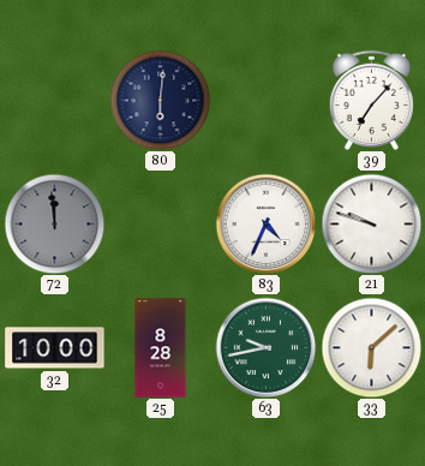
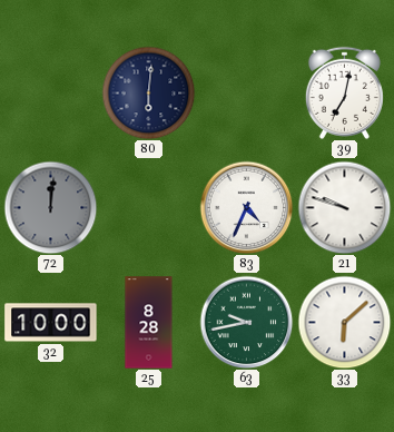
39: 7:07 -> 7:02 (344, 92)
72: 11:59 -> 12:01 (50, 207)
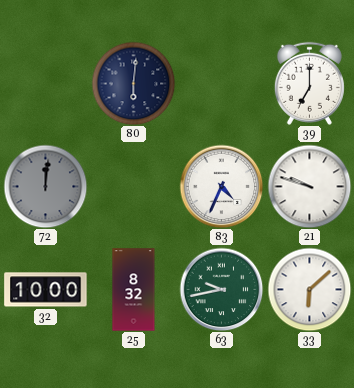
39: 7:02 -> 7:00 (309, 83)
25: 8:28 -> 8:32 (134, 290)
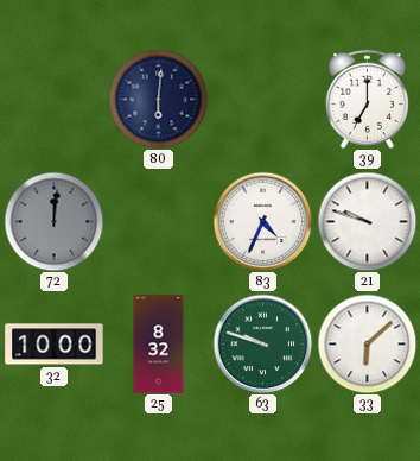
63: 9:43 -> 9:48 (262, 343)
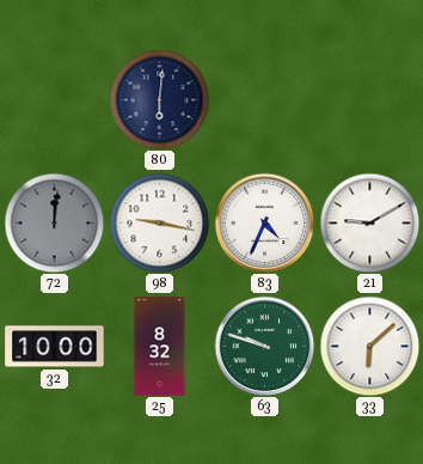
39: 7:00 -> none (367, 99)
98: none -> 9:17 (159, 222)
21: 9:48 -> 9:10 (369, 222)
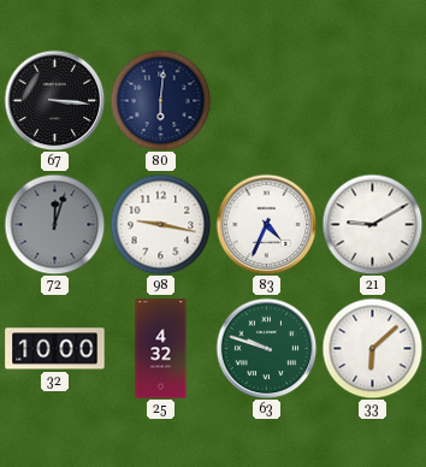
67: none -> 3:16 (54, 100)
72: 12:01 -> 12:03 (54, 224)
25: 8:32 -> 4:32 (161, 349)
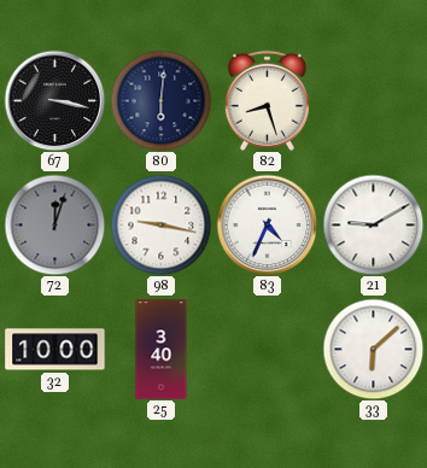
67: 3:16 -> 3:17 (54, 100)
82: none -> 8:27 (267, 100)
25: 4:32 -> 3:40 (162, 350)
63: 9:48 -> none (266, 348)
